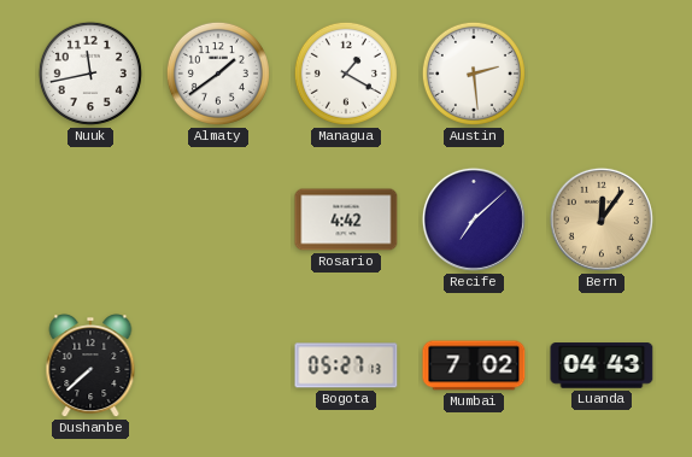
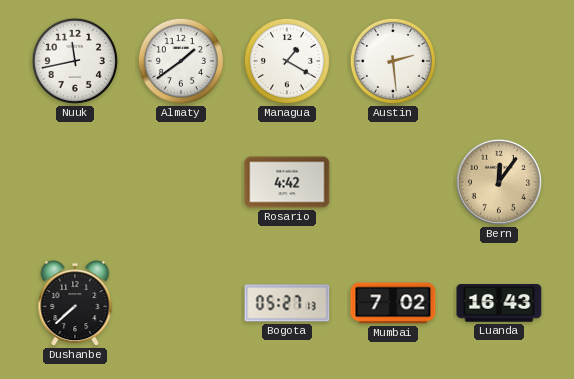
Recife: 7:08 -> none (474, 219)
Luanda: 04:43 -> 16:43 (499, 303)
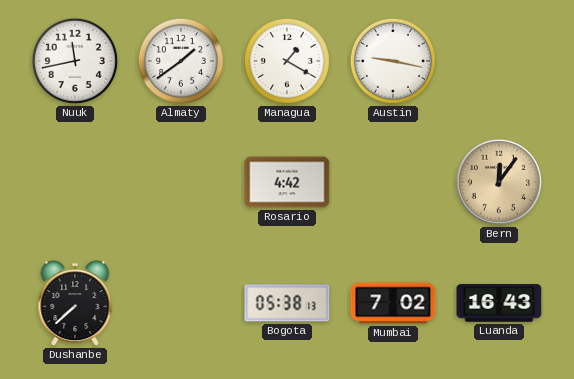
Austin: 2:29 -> 9:17 (393, 61)
Bogota: 05:27 -> 05:38 (287, 303)
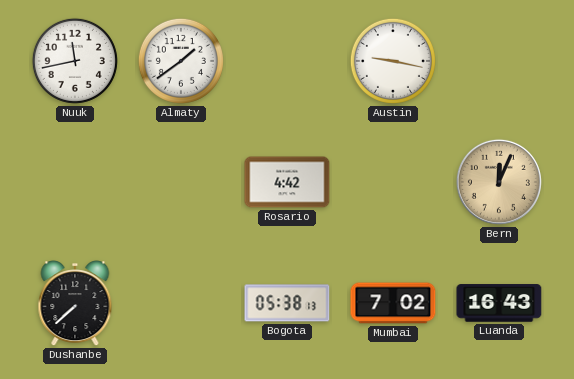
Managua: 1:20 -> none (287, 61)
Bern: 12:06 -> 12:04 (499, 182)
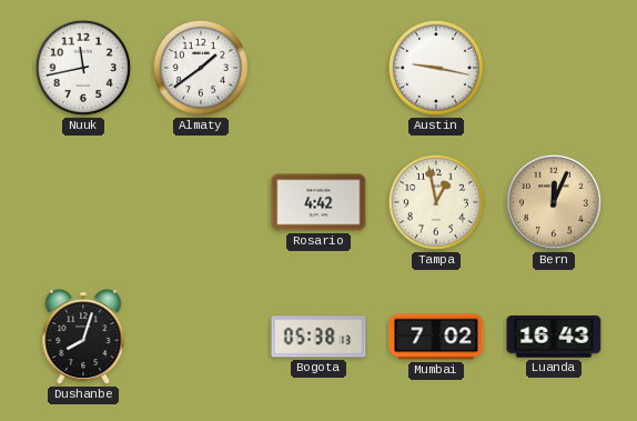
Tampa: none -> 12:58 (436, 202)
Dushanbe: 7:38 -> 8:03 (83, 338)
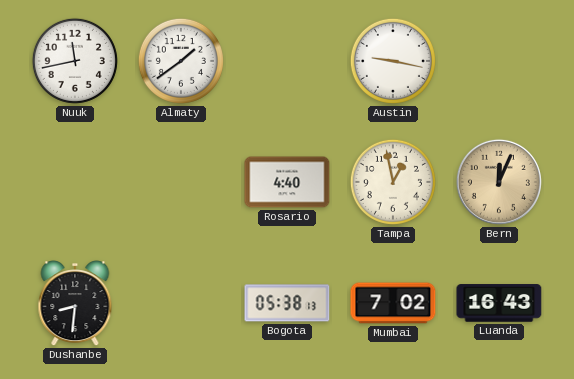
Rosario: 4:42 -> 4:40 (287, 182)
Dushanbe: 8:03 -> 8:31 (75, 304)
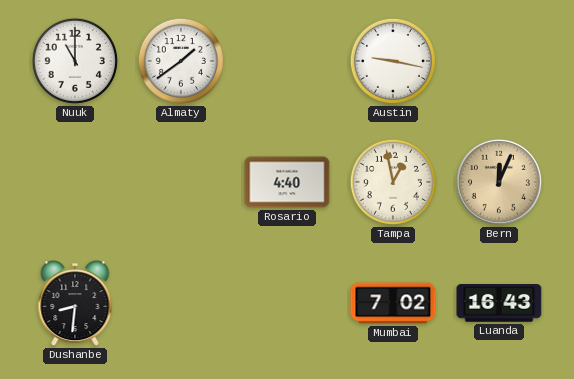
Nuuk: 11:43 -> 11:00 (75, 61)
Bogota: 05:38 -> none (287, 303)
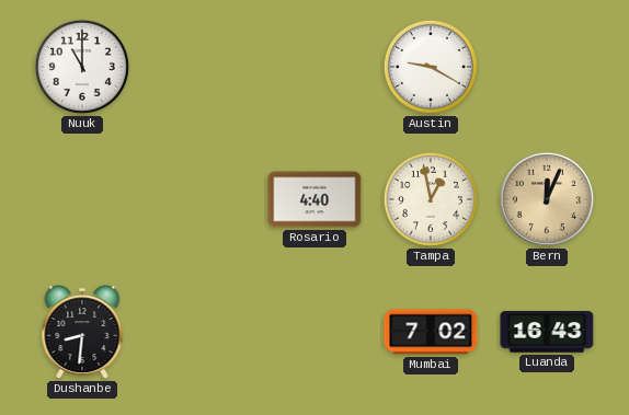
Almaty: 1:39 -> none (181, 61)
Austin: 9:17 -> 9:20 (431, 67)
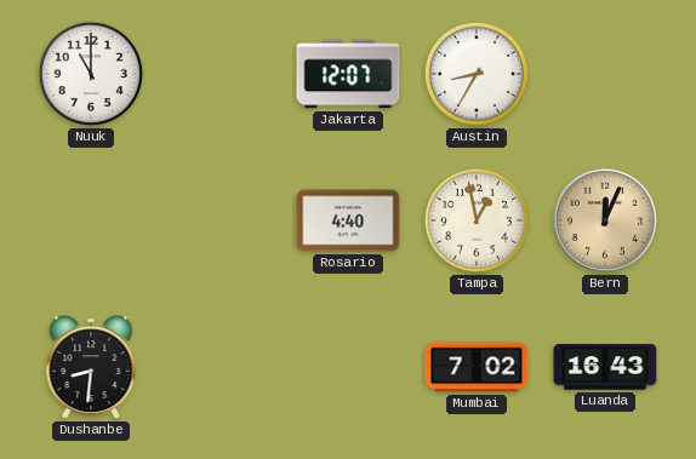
Jakarta: none -> 12:07 (348, 74)
Austin: 9:20 -> 8:35 (477, 74)
